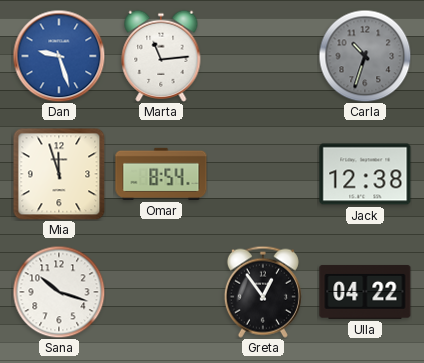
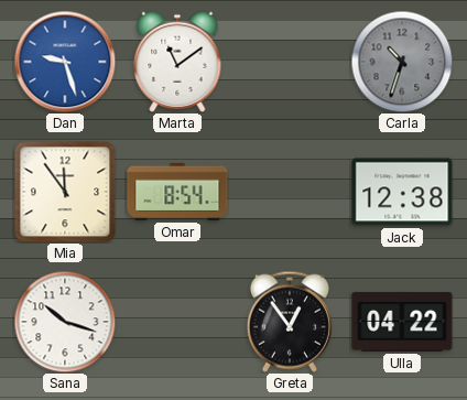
Marta: 11:14 -> 11:09 (177, 62)
Mia: 11:57 -> 11:54 (65, 192)
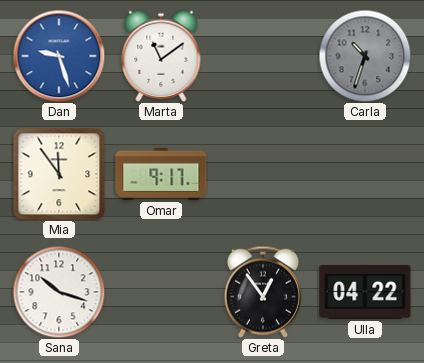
Omar: 8:54 -> 9:17 (161, 174)
Jack: 12:38 -> none (402, 192)
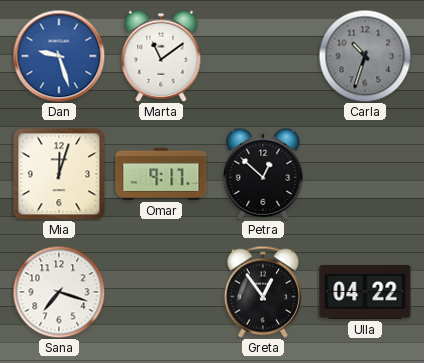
Mia: 11:54 -> 12:03 (59, 174)
Petra: none -> 12:52 (263, 174)
Sana: 10:18 -> 7:18 (59, 292)
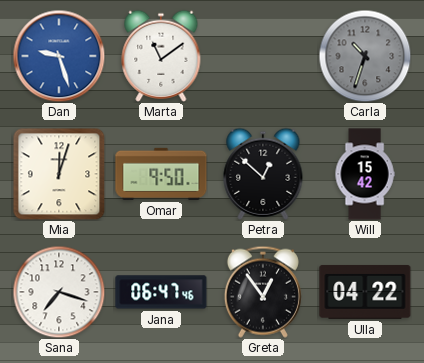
Omar: 9:17 -> 9:50 (161, 174)
Will: none -> 15:42 (365, 174)
Jana: none -> 06:47 (161, 292)
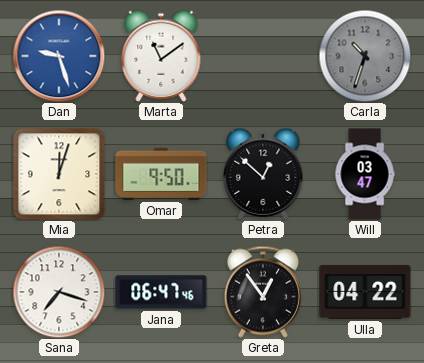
Will: 15:42 -> 03:47 (365, 174)
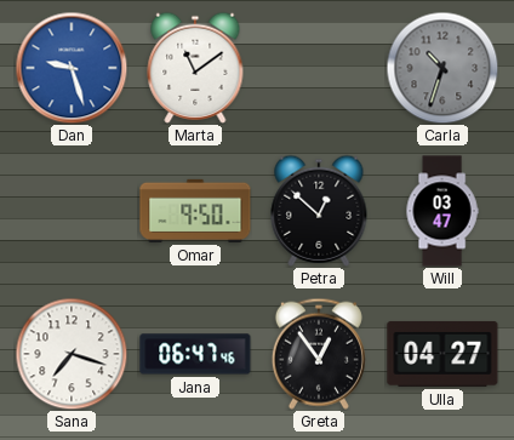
Mia: 12:03 -> none (59, 174)
Ulla: 04:22 -> 04:27 (442, 354)
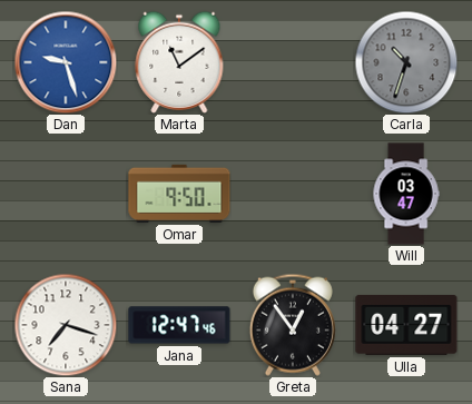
Petra: 12:52 -> none (319, 211)
Jana: 06:47 -> 12:47 (179, 325)
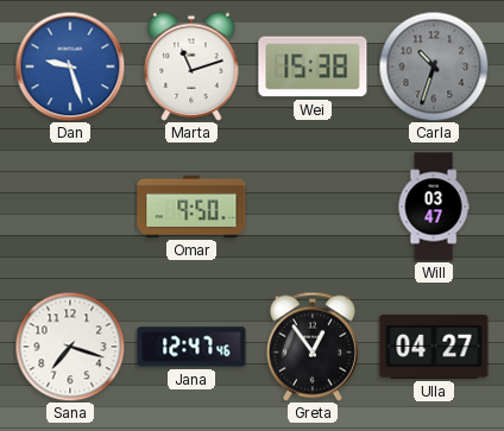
Marta: 11:09 -> 11:12 (191, 66)
Wei: none -> 15:38 (313, 66)
